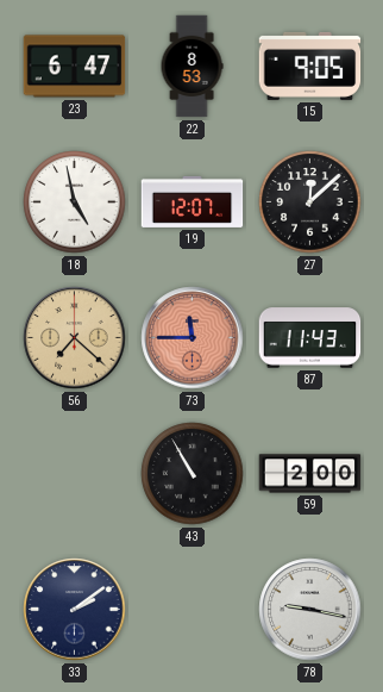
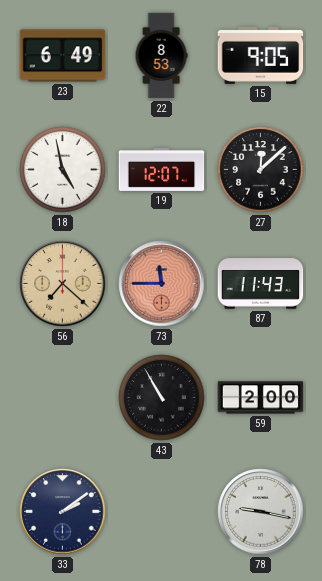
23: 6:47 -> 6:49 (63, 56)
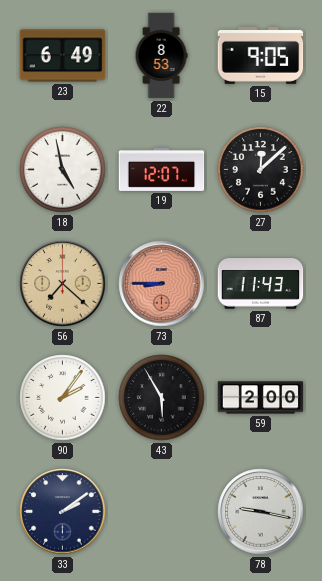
73: 11:45 -> 8:45 (162, 284)
90: none -> 2:06 (63, 398)
43: 10:55 -> 5:55 (162, 398)
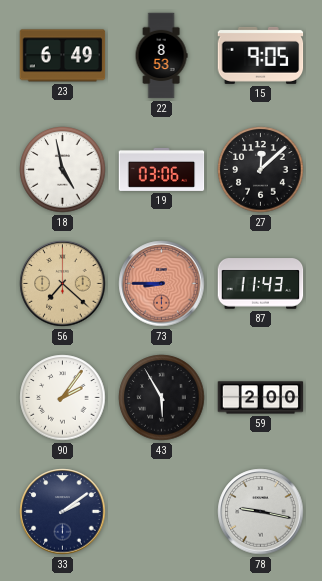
19: 12:07 -> 03:06 (162, 169)
